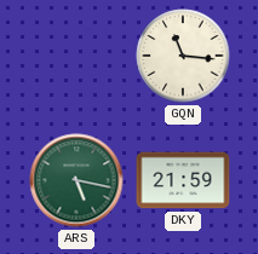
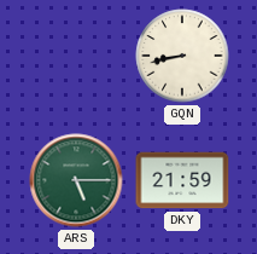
GQN: 11:16 -> 8:43 (182, 56)
ARS: 5:17 -> 5:15 (76, 180)
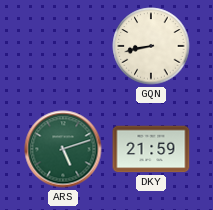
ARS: 5:15 -> 5:12 (63, 149)
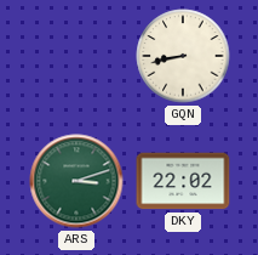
ARS: 5:12 -> 3:12 (76, 181)
DKY: 21:59 -> 22:02 (183, 181)
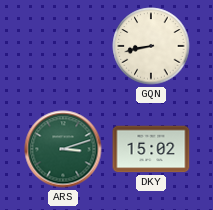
DKY: 22:02 -> 15:02 (151, 149)
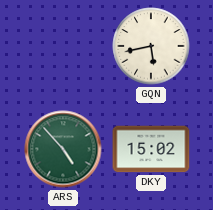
GQN: 8:43 -> 5:43 (151, 46)
ARS: 3:12 -> 4:53 (63, 149)
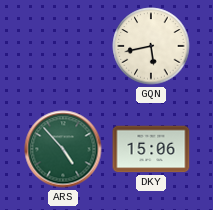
DKY: 15:02 -> 15:06 (151, 149)
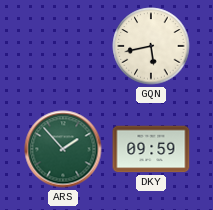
ARS: 4:53 -> 1:53 (63, 149)
DKY: 15:06 -> 09:59 (151, 149)
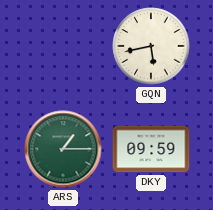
ARS: 1:53 -> 1:15 (63, 149)
